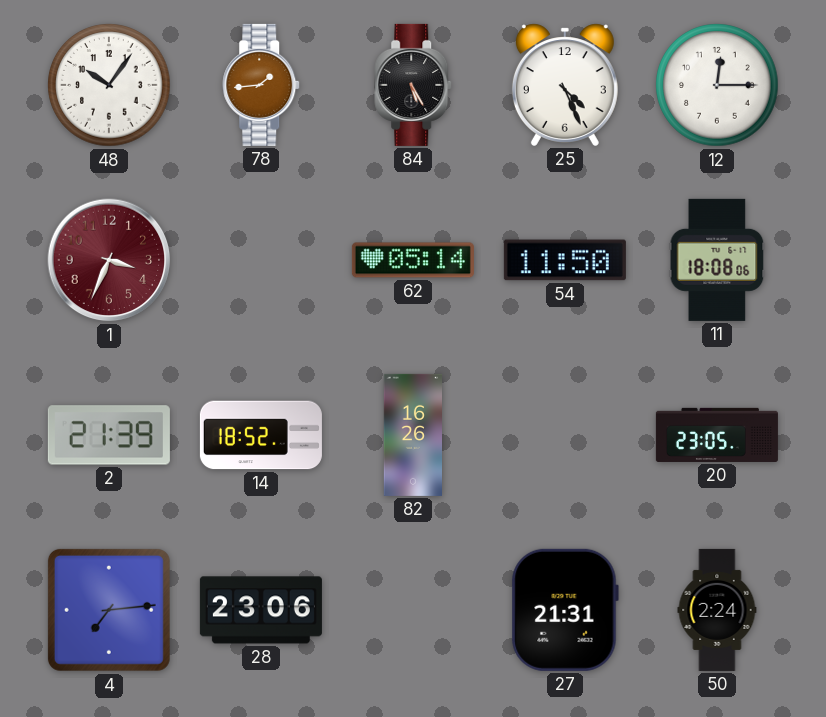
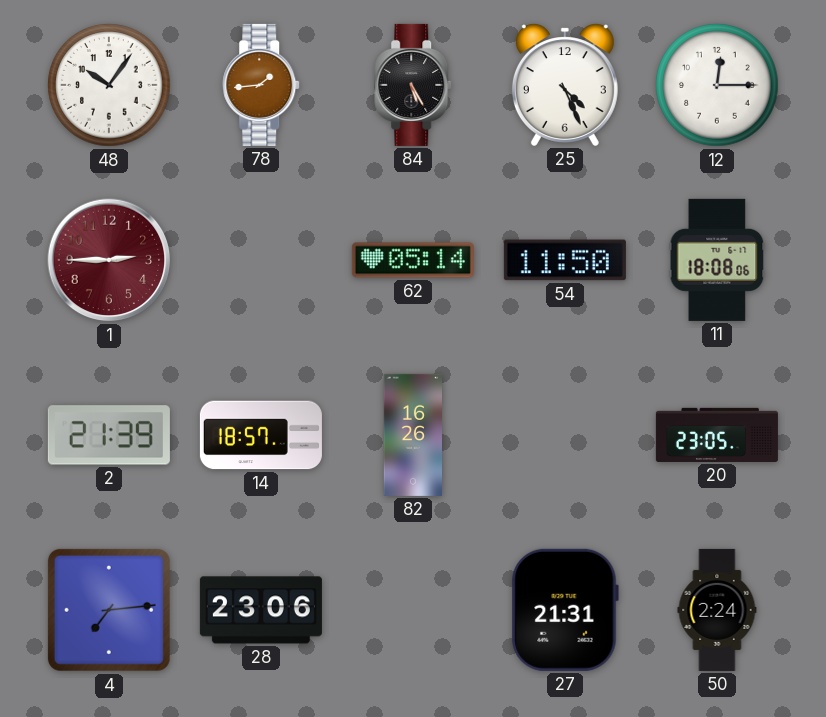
1: 3:34 -> 2:45 (109, 260)
14: 18:52 -> 18:57 (261, 435)
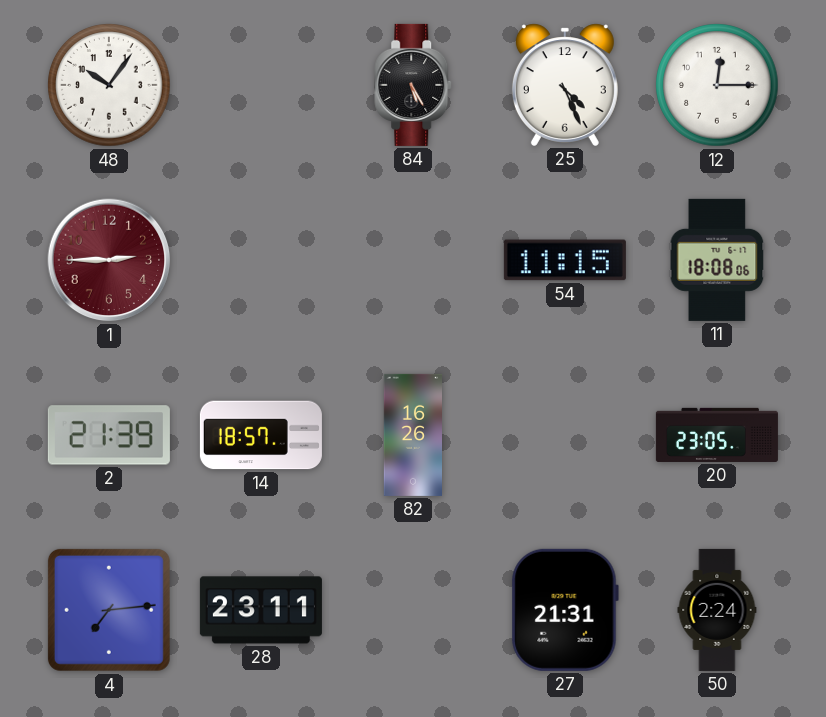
78: 1:44 -> none (262, 85)
62: 05:14 -> none (413, 260)
54: 11:50 -> 11:15 (565, 260)
28: 23:06 -> 23:11 (261, 610)
